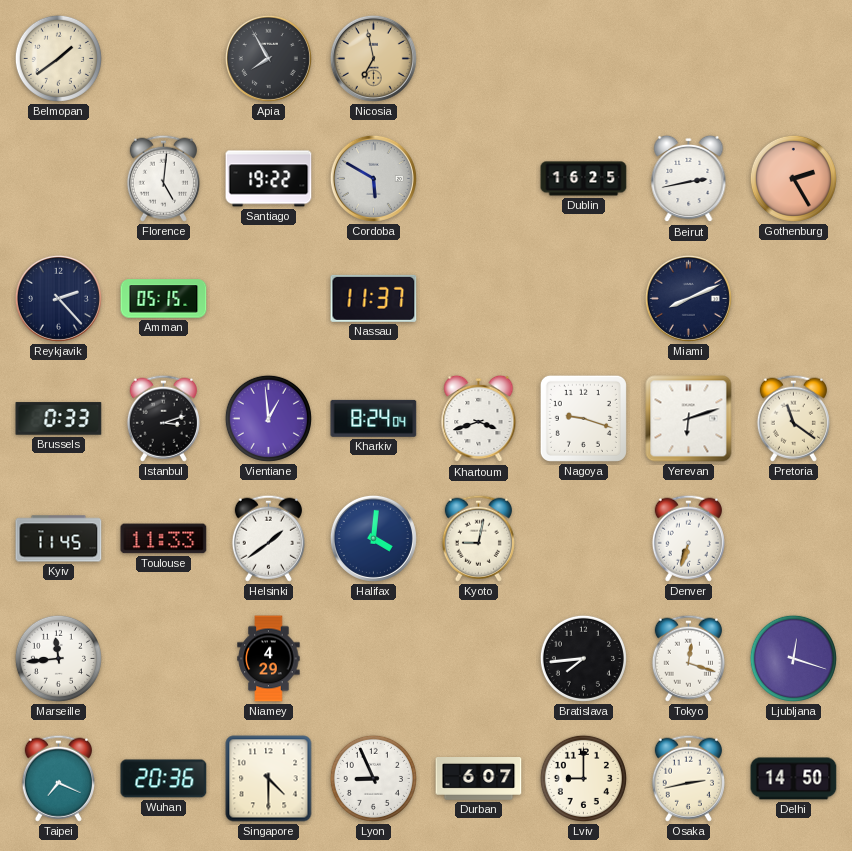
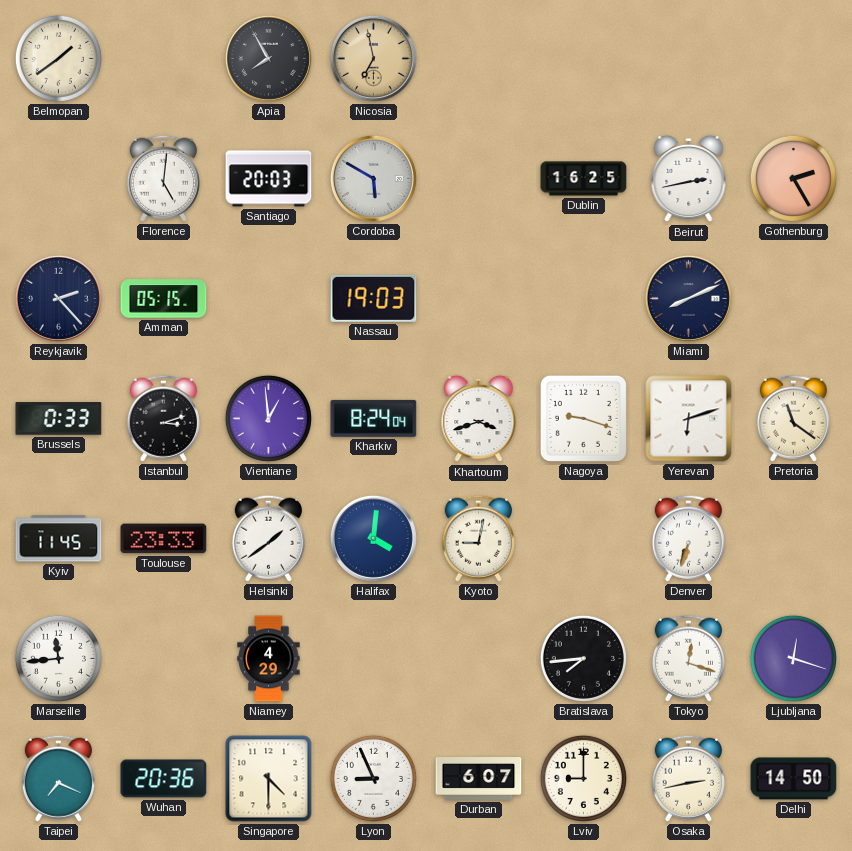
Santiago: 19:22 -> 20:03 (269, 179)
Nassau: 11:37 -> 19:03 (374, 298)
Toulouse: 11:33 -> 23:33 (164, 539)
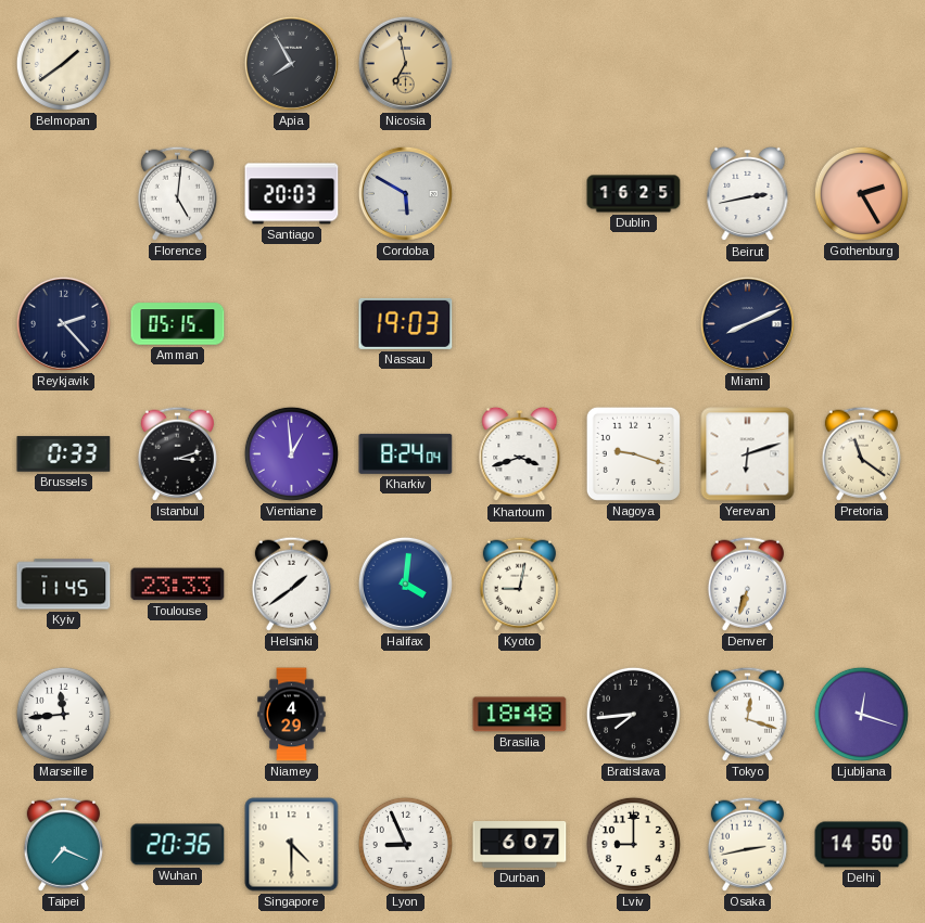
Brasilia: none -> 18:48 (520, 715)
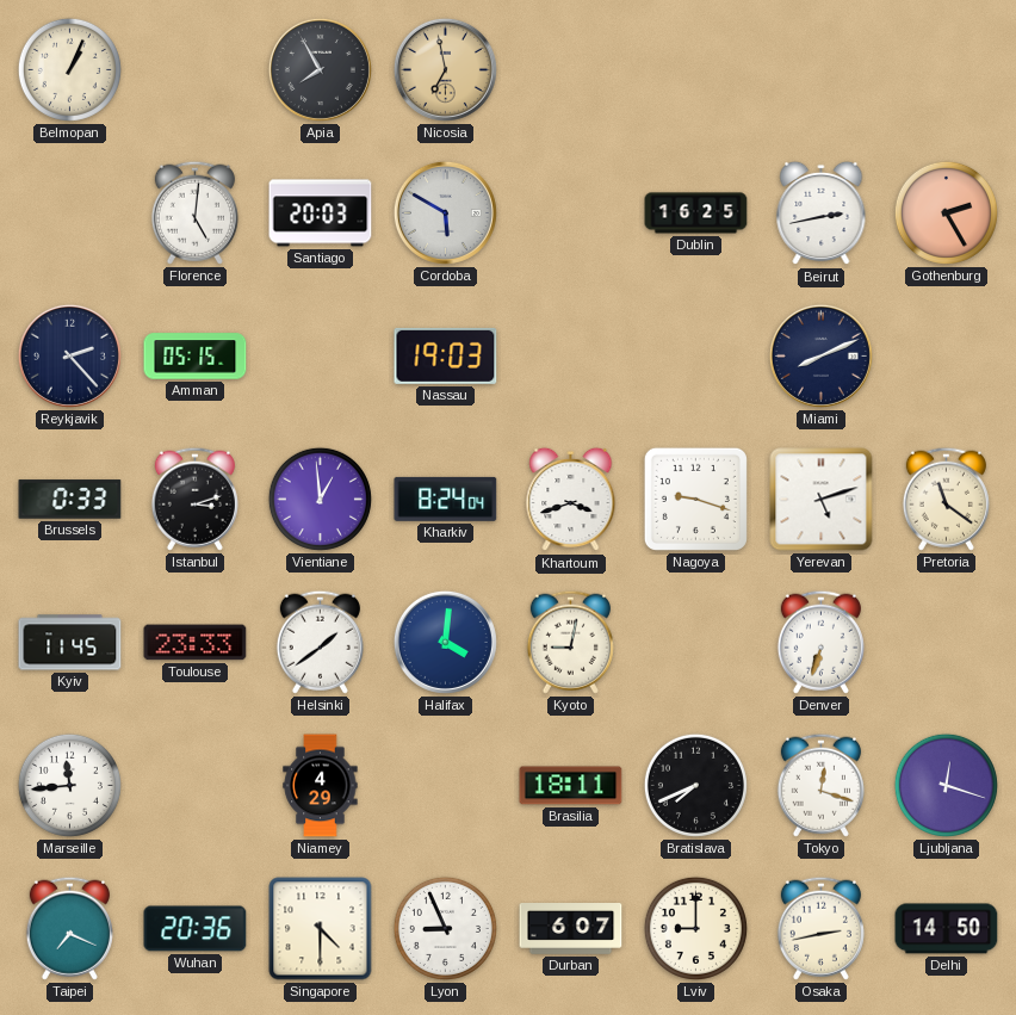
Belmopan: 1:39 -> 1:04 (69, 69)
Yerevan: 6:12 -> 5:12 (822, 500)
Brasilia: 18:48 -> 18:11 (571, 786)
Bratislava: 7:44 -> 7:41 (695, 785)
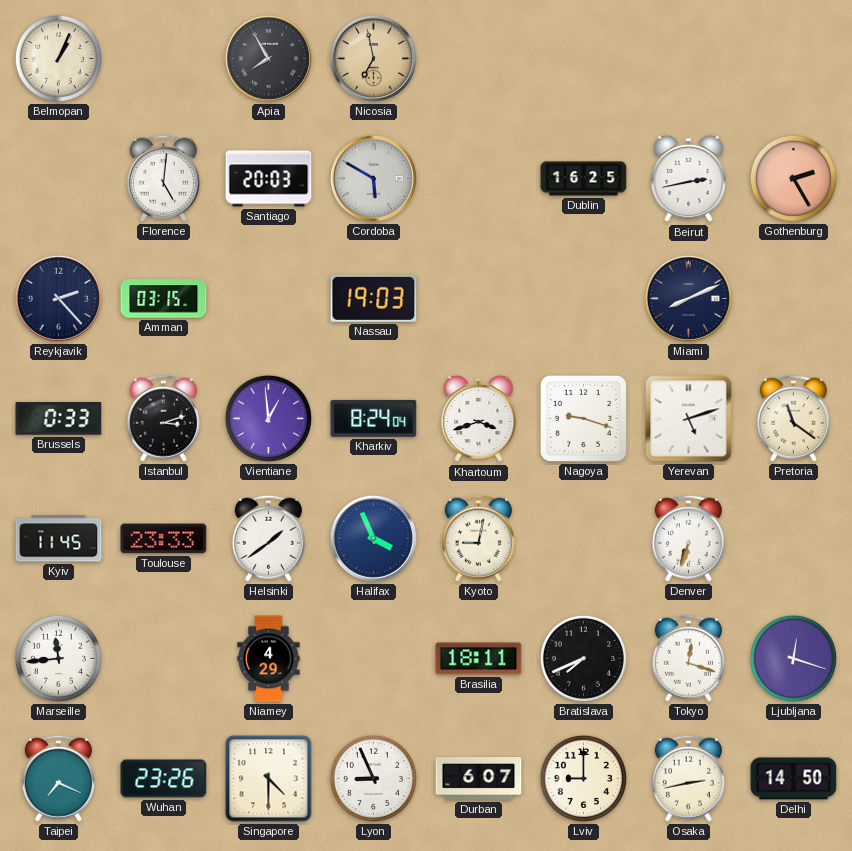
Amman: 05:15 -> 03:15 (164, 299)
Halifax: 4:01 -> 3:56 (373, 538)
Wuhan: 20:36 -> 23:26 (164, 779)
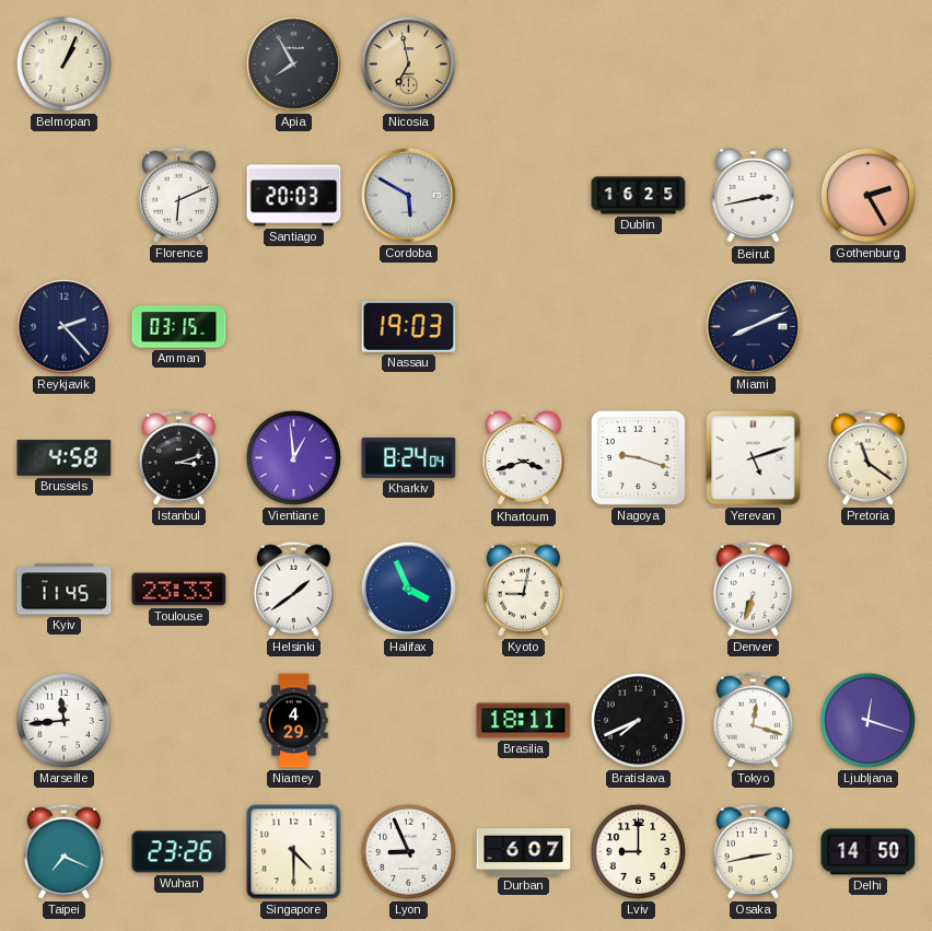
Florence: 5:01 -> 6:11 (178, 195)
Brussels: 0:33 -> 4:58 (65, 458)
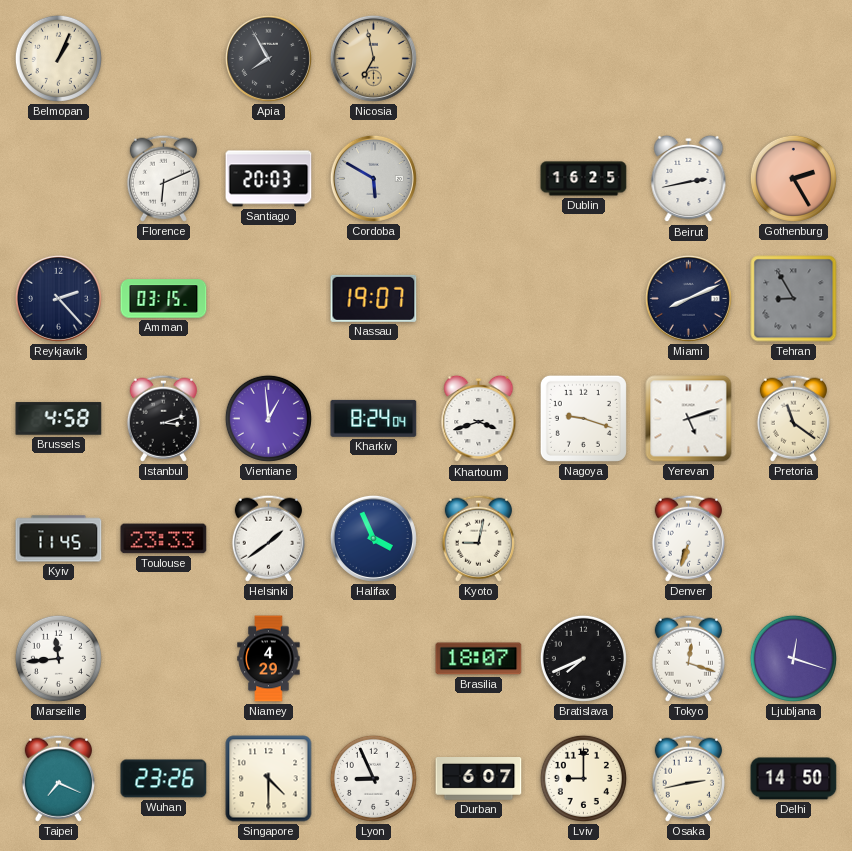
Nassau: 19:03 -> 19:07 (374, 298)
Tehran: none -> 8:55 (794, 299)
Brasilia: 18:11 -> 18:07 (479, 659)
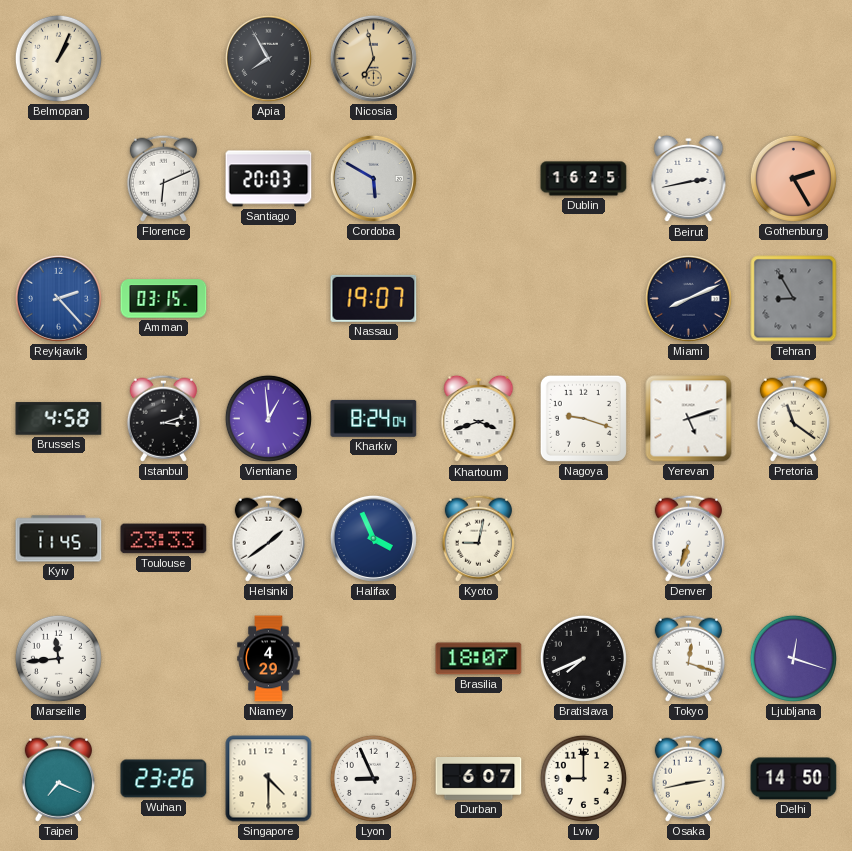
Reykjavik dial: navy -> blue (58, 298)
